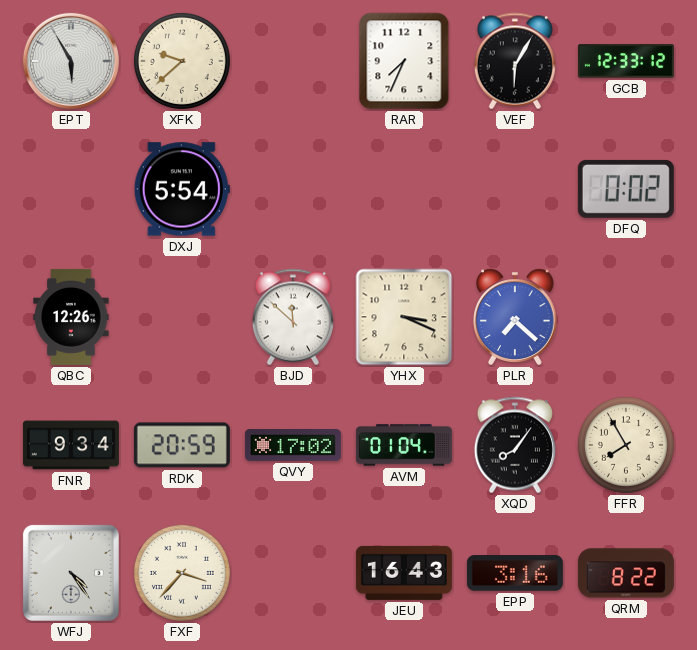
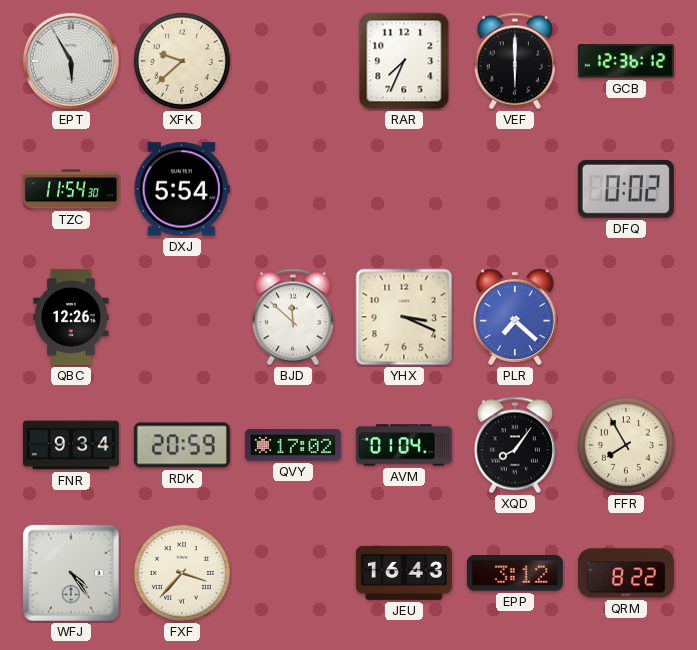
VEF: 6:05 -> 6:00 (515, 61)
GCB: 12:33 -> 12:36 (626, 61)
TZC: none -> 11:54 (71, 189)
EPP: 3:16 -> 3:12 (515, 573)
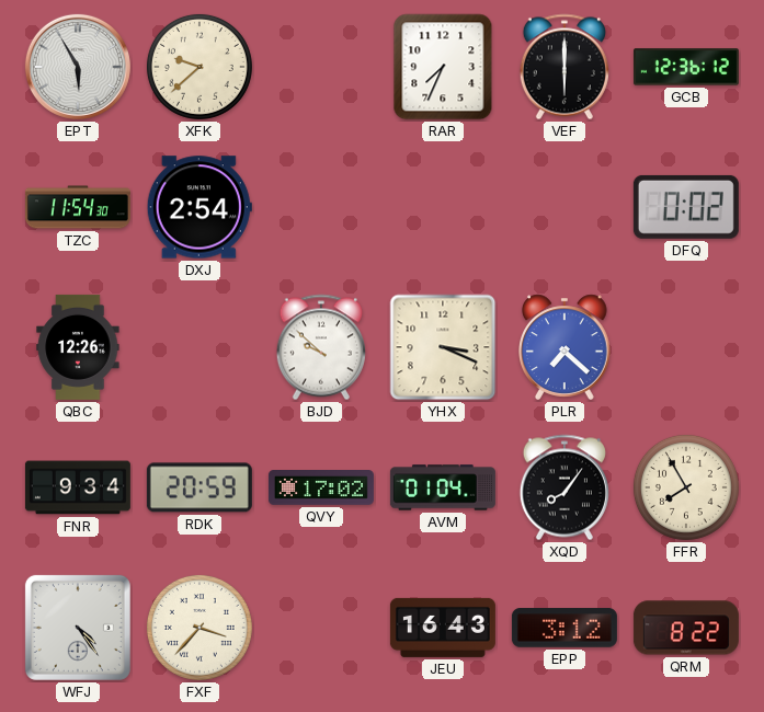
DXJ: 5:54 -> 2:54 (199, 207)
BJD: 11:52 -> 9:52 (321, 347)
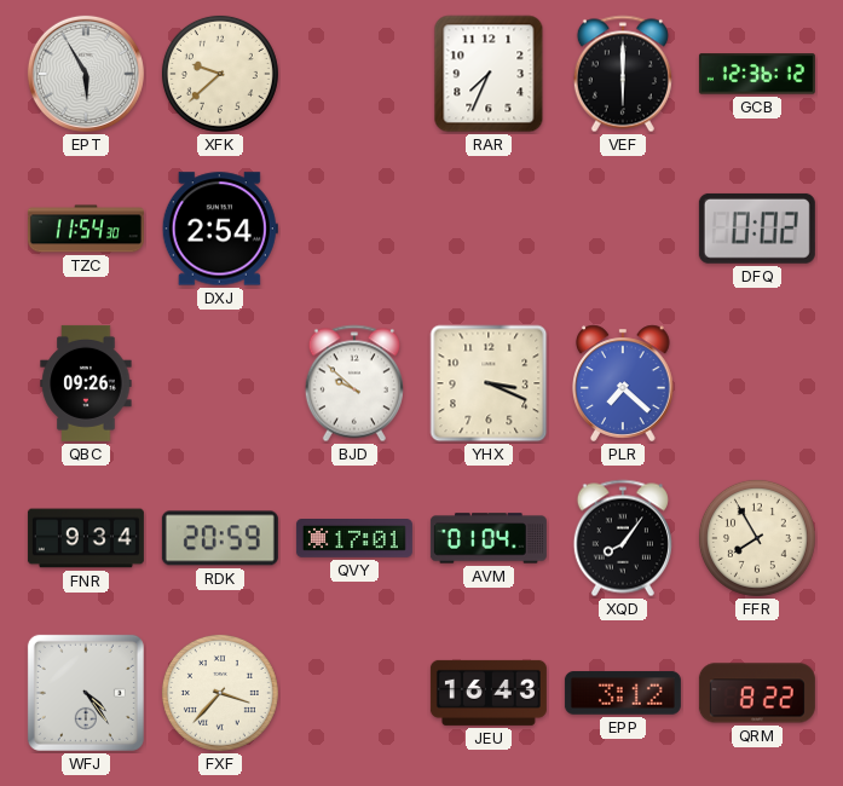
QBC: 12:26 -> 09:26 (86, 383)
QVY: 17:02 -> 17:01 (354, 539)
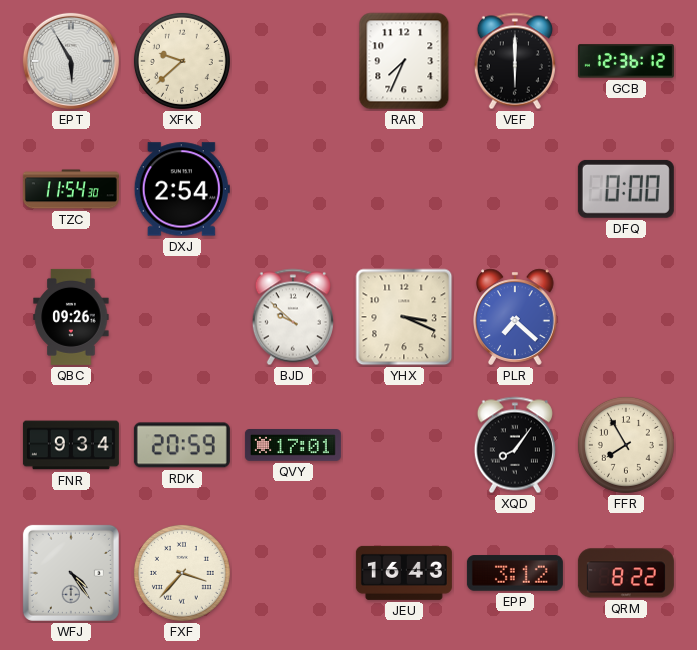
DFQ: 0:02 -> 0:00 (626, 189)
AVM: 01:04 -> none (489, 538)
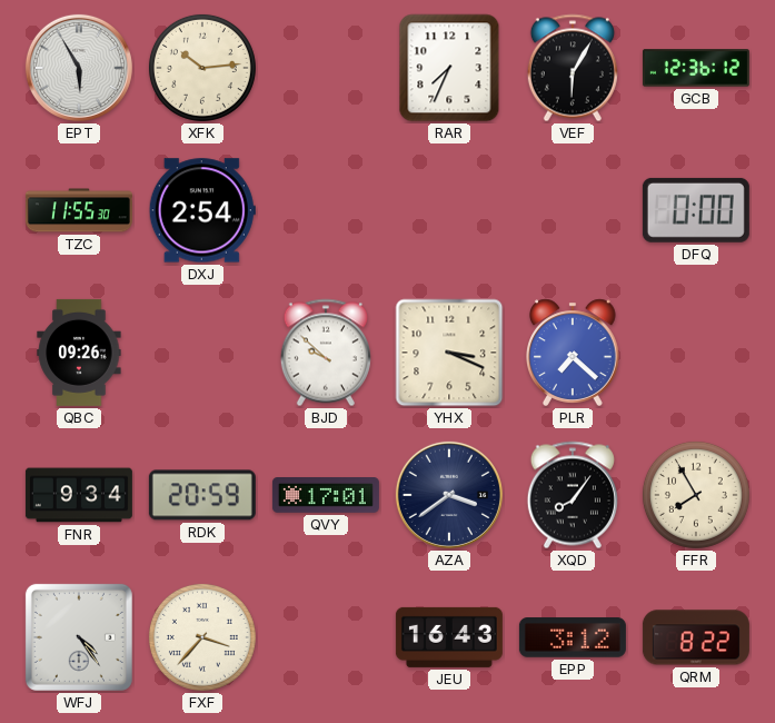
XFK: 9:38 -> 10:14 (202, 68)
VEF: 6:00 -> 6:05 (573, 68)
TZC: 11:54 -> 11:55 (79, 210)
AZA: none -> 3:39 (449, 495)
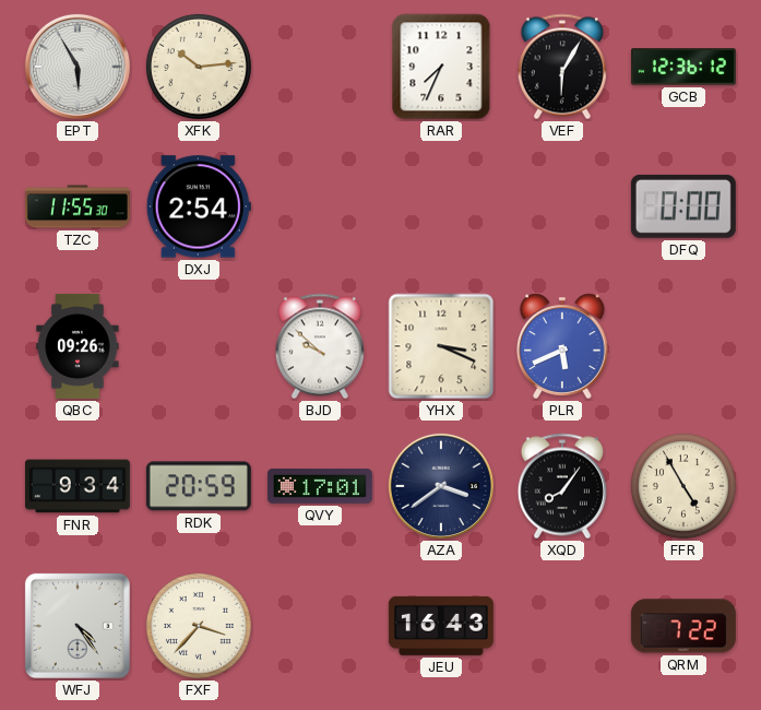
PLR: 7:22 -> 5:41 (563, 346)
FFR: 7:55 -> 4:55 (683, 486)
EPP: 3:12 -> none (573, 637)
QRM: 8:22 -> 7:22 (683, 626)
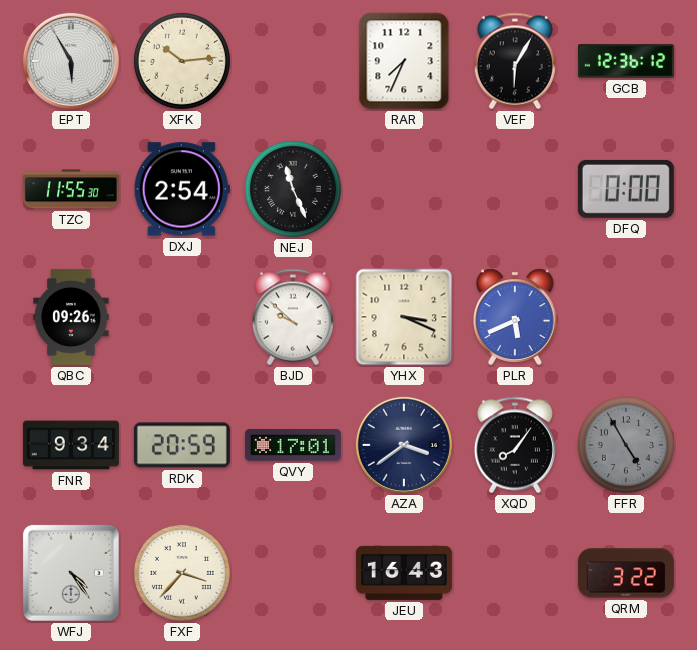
NEJ: none -> 11:26 (293, 189)
FFR dial: cream -> grey (626, 445)
QRM: 7:22 -> 3:22 (626, 573)
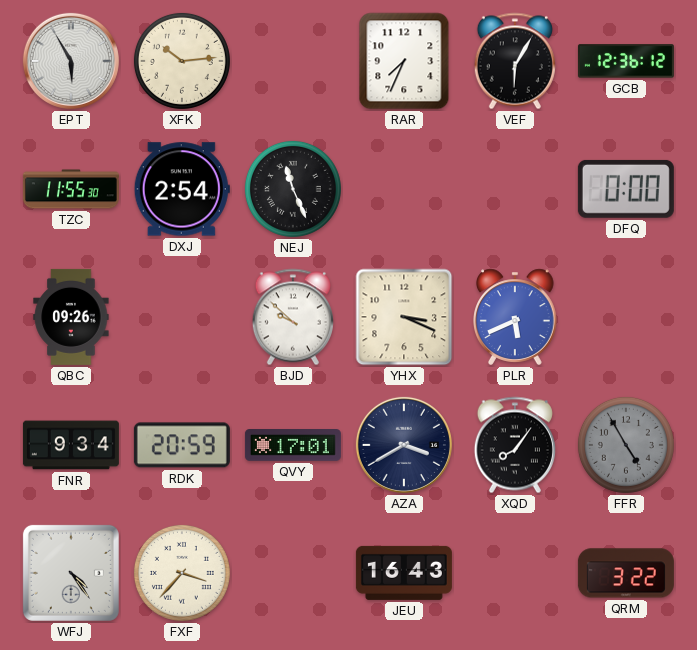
AZA: 3:39 -> 3:40 (404, 445)
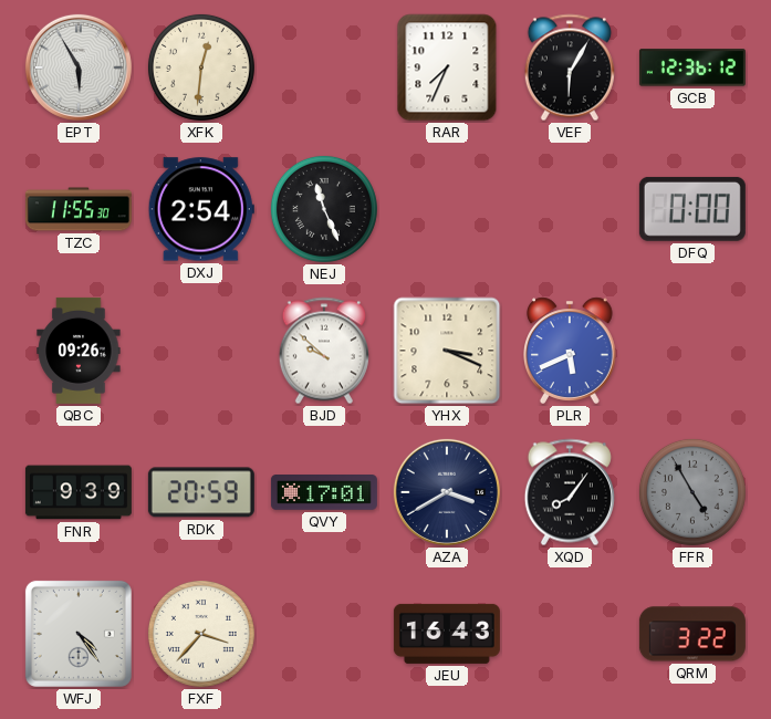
XFK: 10:14 -> 12:31 (201, 67)
FNR: 9:34 -> 9:39 (79, 492)
